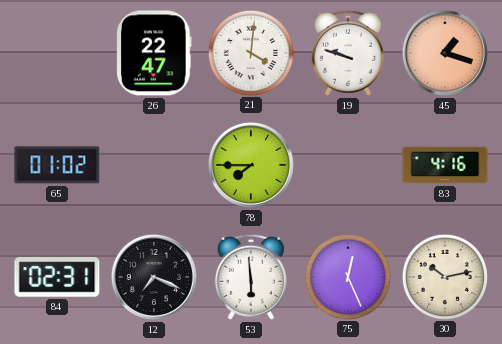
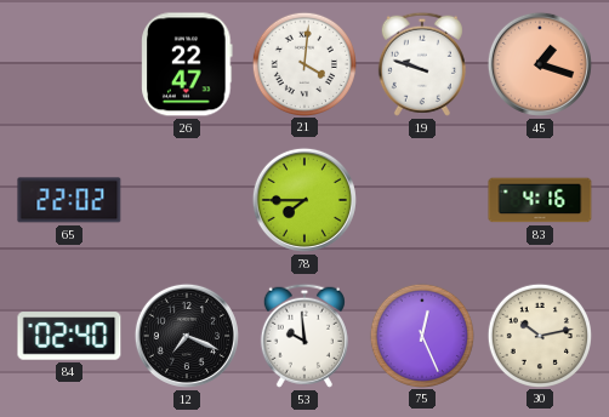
65: 01:02 -> 22:02 (69, 200)
84: 02:31 -> 02:40 (69, 336)
53: 5:59 -> 9:59 (304, 336)
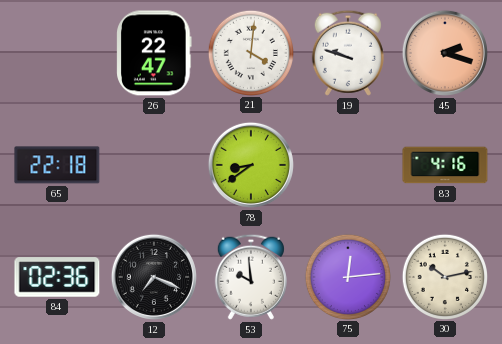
45: 1:18 -> 2:18 (445, 53)
65: 22:02 -> 22:18 (57, 165)
78: 7:45 -> 8:39 (251, 165)
84: 02:40 -> 02:36 (57, 277)
75: 12:26 -> 12:14 (347, 276)
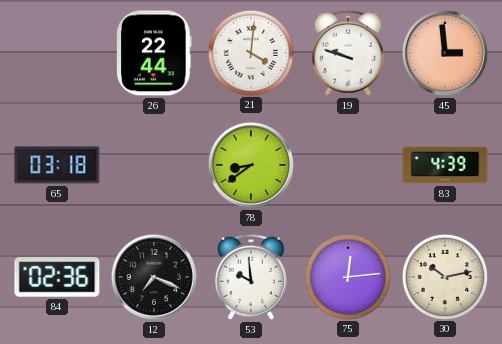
26: 22:47 -> 22:44 (154, 53)
45: 2:18 -> 2:59 (445, 53)
65: 22:18 -> 03:18 (57, 165)
83: 4:16 -> 4:39 (445, 165)
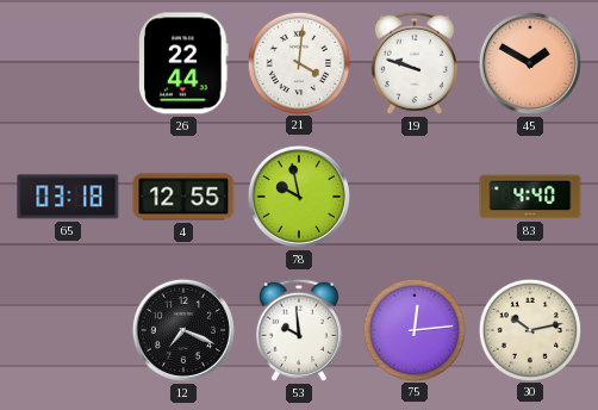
45: 2:59 -> 1:50 (530, 63)
4: none -> 12:55 (183, 197)
78: 8:39 -> 9:58 (299, 197)
83: 4:39 -> 4:40 (530, 197)
84: 02:36 -> none (57, 277)
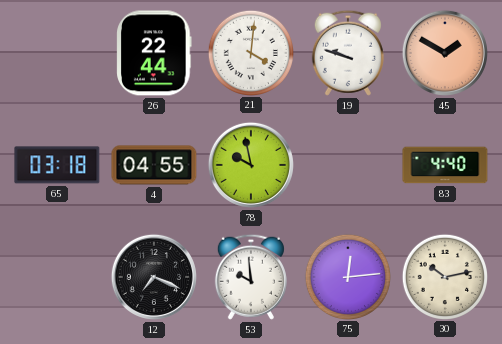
4: 12:55 -> 04:55 (154, 165)
